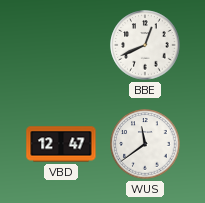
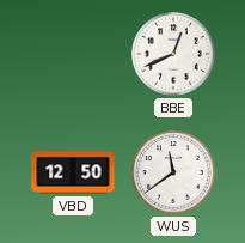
VBD: 12:47 -> 12:50 (73, 172)
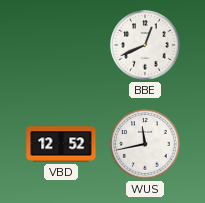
VBD: 12:50 -> 12:52 (61, 144)
WUS: 11:39 -> 11:43 (145, 144)
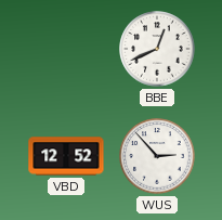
WUS: 11:43 -> 2:53 (157, 156)
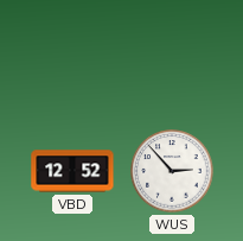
BBE: 12:41 -> none (157, 49)
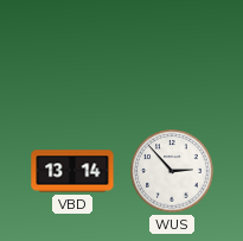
VBD: 12:52 -> 13:14 (72, 171)
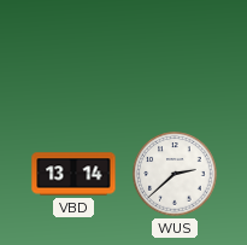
WUS: 2:53 -> 2:38 (175, 174)
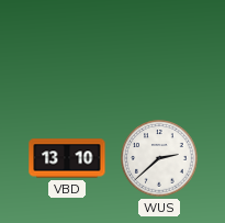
VBD: 13:14 -> 13:10 (67, 158)
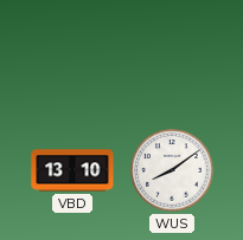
WUS: 2:38 -> 8:09 (172, 170)
